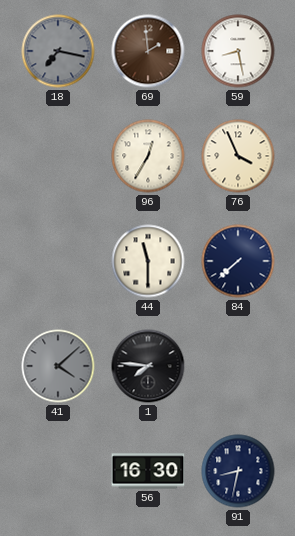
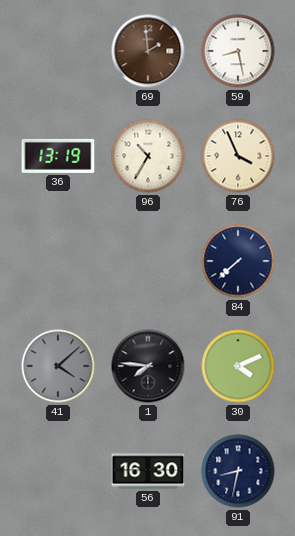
18: 7:17 -> none (58, 51)
36: none -> 13:19 (58, 156)
96: 12:35 -> 10:35 (148, 156)
44: 11:30 -> none (148, 261)
30: none -> 4:11 (238, 366)
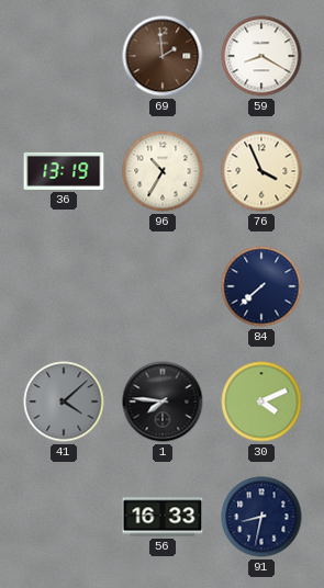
59: 8:28 -> 8:20 (261, 56)
56: 16:30 -> 16:33 (163, 517)
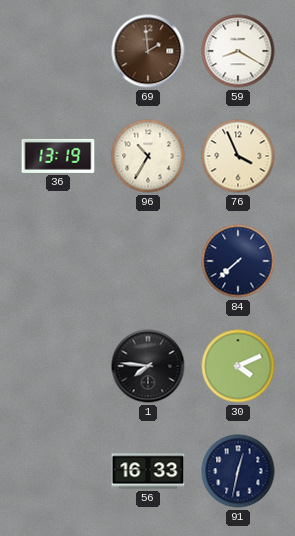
41: 4:08 -> none (64, 402)
91: 8:32 -> 12:32 (238, 471)
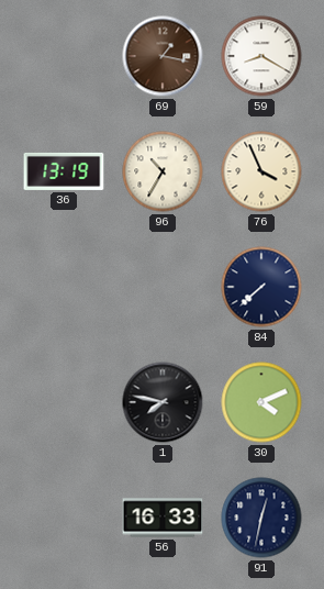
69: 1:59 -> 1:17 (163, 56)
1: 7:46 -> 7:47 (163, 402)
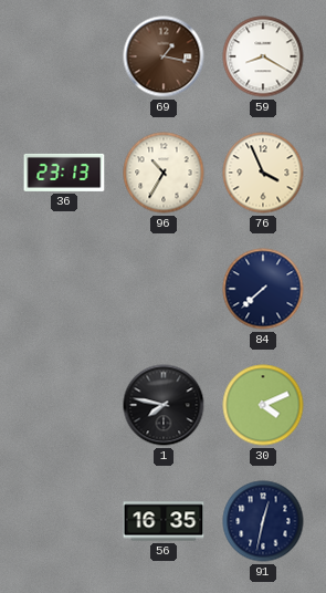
36: 13:19 -> 23:13 (64, 173)
56: 16:33 -> 16:35 (164, 521)
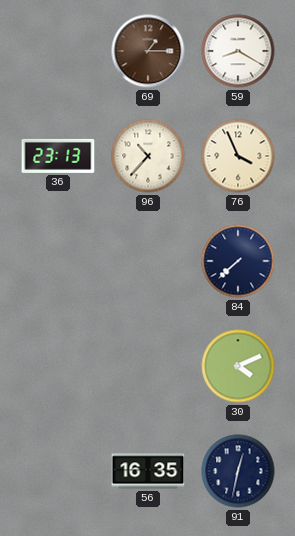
69: 1:17 -> 1:15 (148, 51)
96: 10:35 -> 10:37 (148, 156)
1: 7:47 -> none (164, 405)
